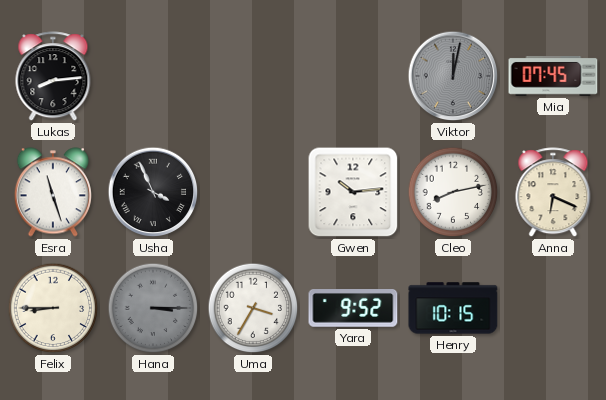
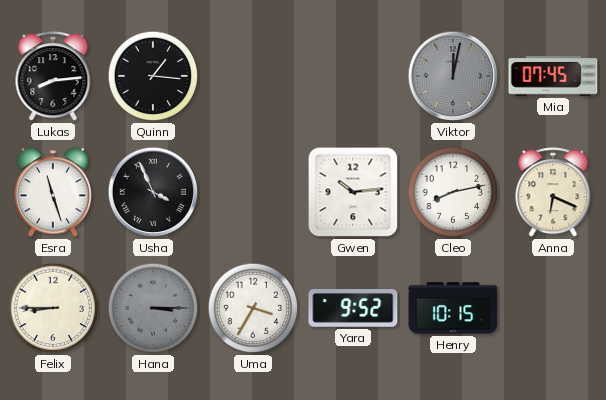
Quinn: none -> 1:16 (153, 76)
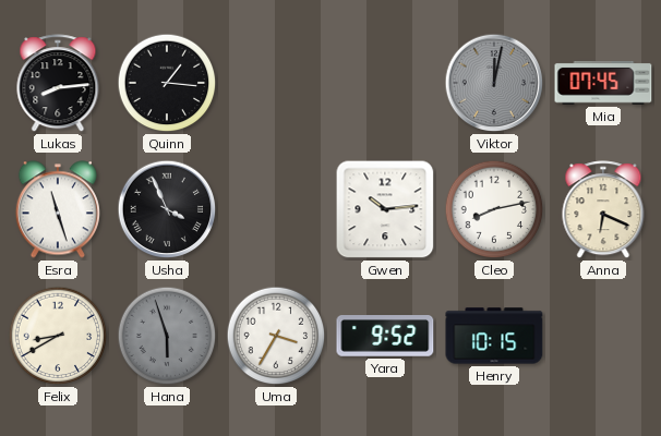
Felix: 8:45 -> 8:40 (58, 336)
Hana: 3:15 -> 5:57 (167, 336)
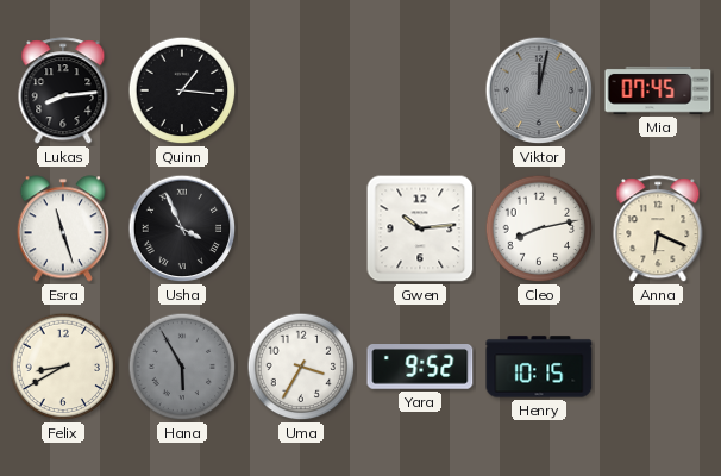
Hana: 5:57 -> 5:55 (182, 367)
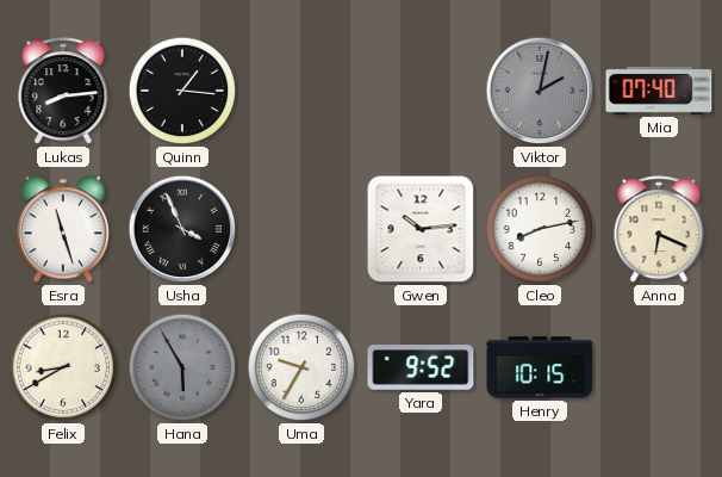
Viktor: 12:02 -> 2:02 (540, 91)
Mia: 07:45 -> 07:40 (659, 91)
Uma: 3:35 -> 9:35 (301, 367)
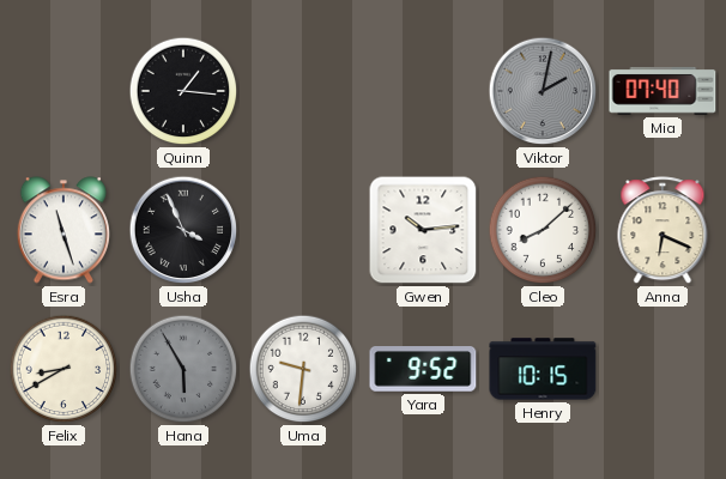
Lukas: 8:14 -> none (63, 92)
Cleo: 8:13 -> 8:08 (543, 230)
Uma: 9:35 -> 9:31 (303, 369)
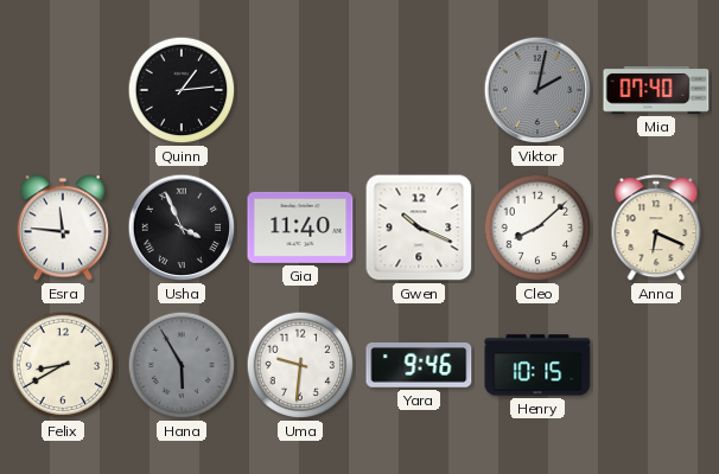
Quinn: 1:16 -> 1:14 (182, 90)
Esra: 11:27 -> 11:46 (63, 228)
Gia: none -> 11:40 (300, 228)
Gwen: 10:14 -> 10:19 (419, 228)
Yara: 9:52 -> 9:46 (419, 366)
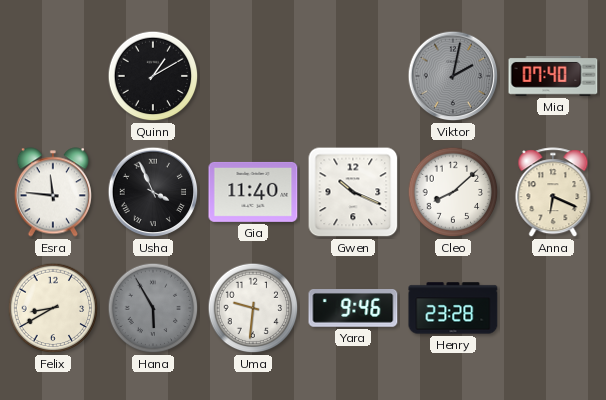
Quinn: 1:14 -> 1:10 (153, 76)
Henry: 10:15 -> 23:28 (453, 308)
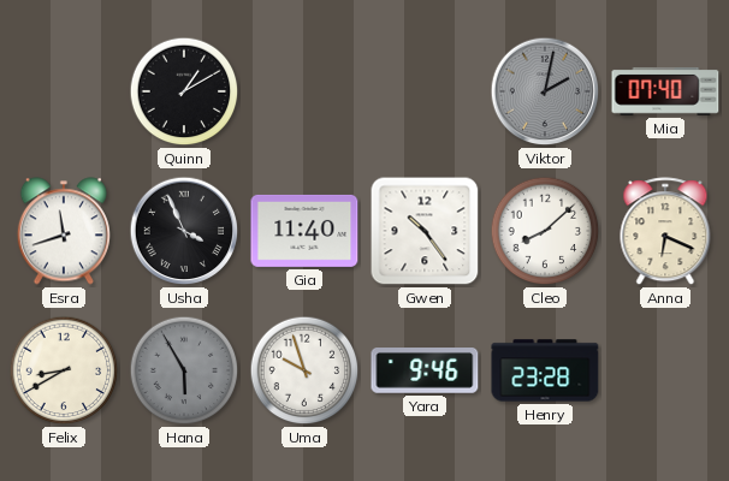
Esra: 11:46 -> 11:42 (64, 231)
Gwen: 10:19 -> 10:24 (425, 231)
Uma: 9:31 -> 9:57 (304, 370)
